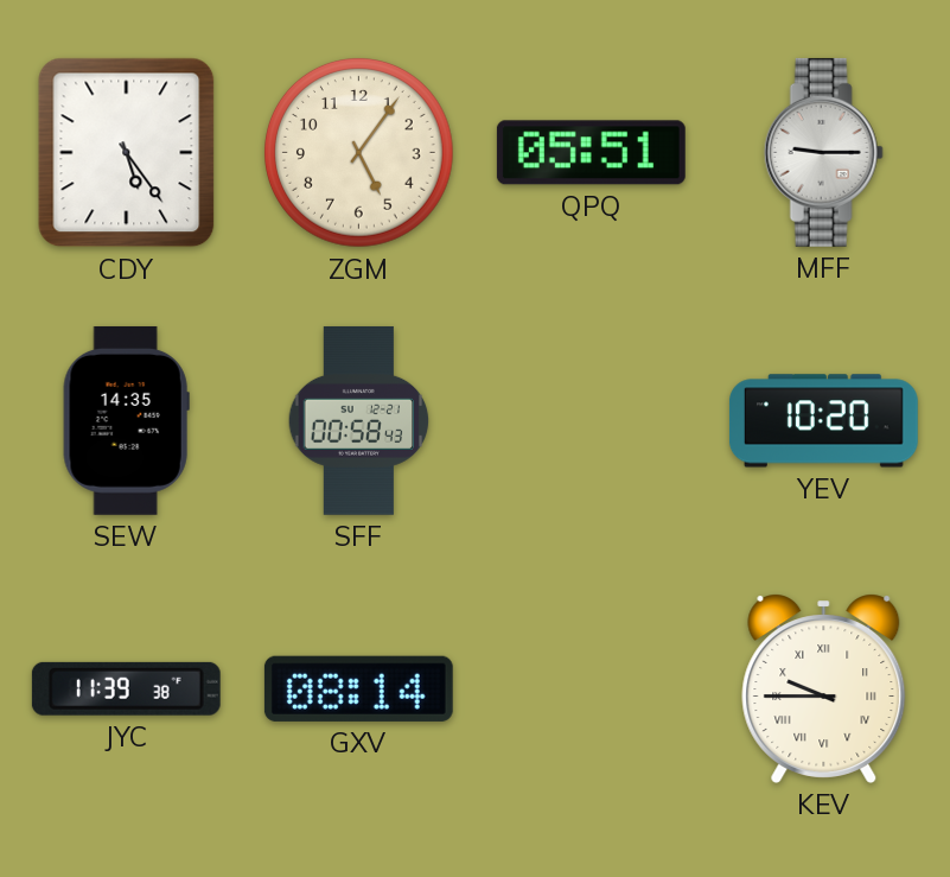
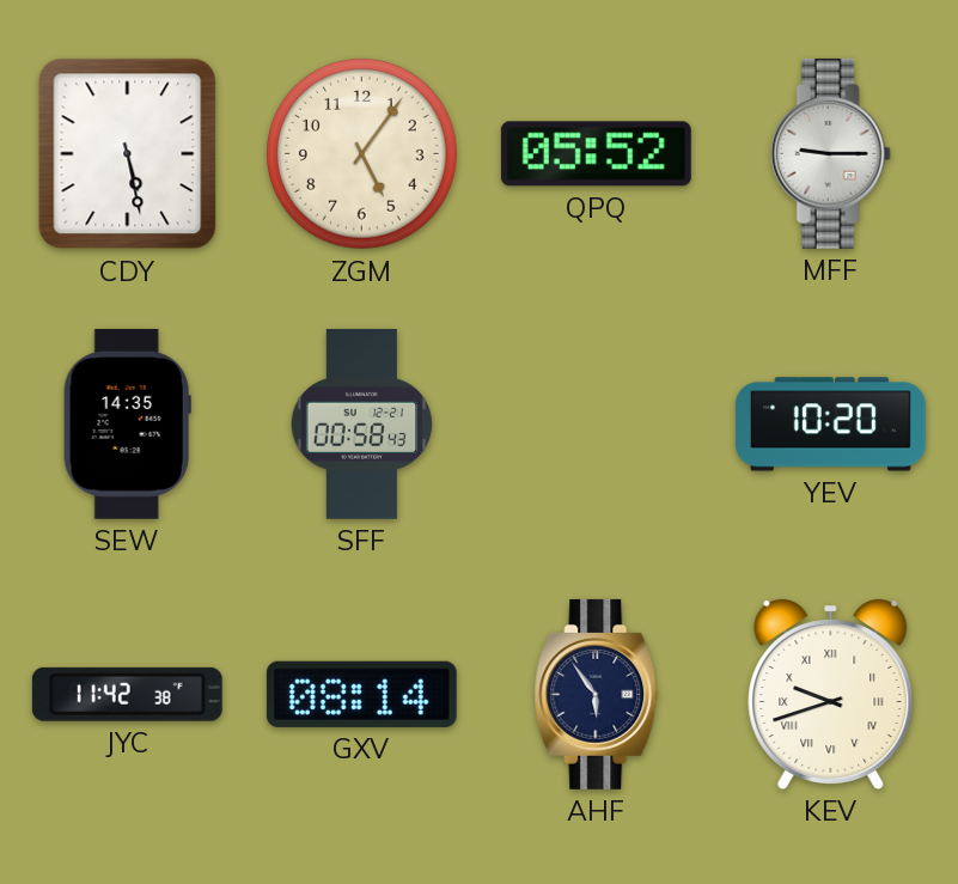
CDY: 5:24 -> 5:28 (128, 154)
QPQ: 05:51 -> 05:52 (596, 154)
JYC: 11:39 -> 11:42 (127, 694)
AHF: none -> 5:54 (597, 694)
KEV: 9:45 -> 9:42 (831, 694)
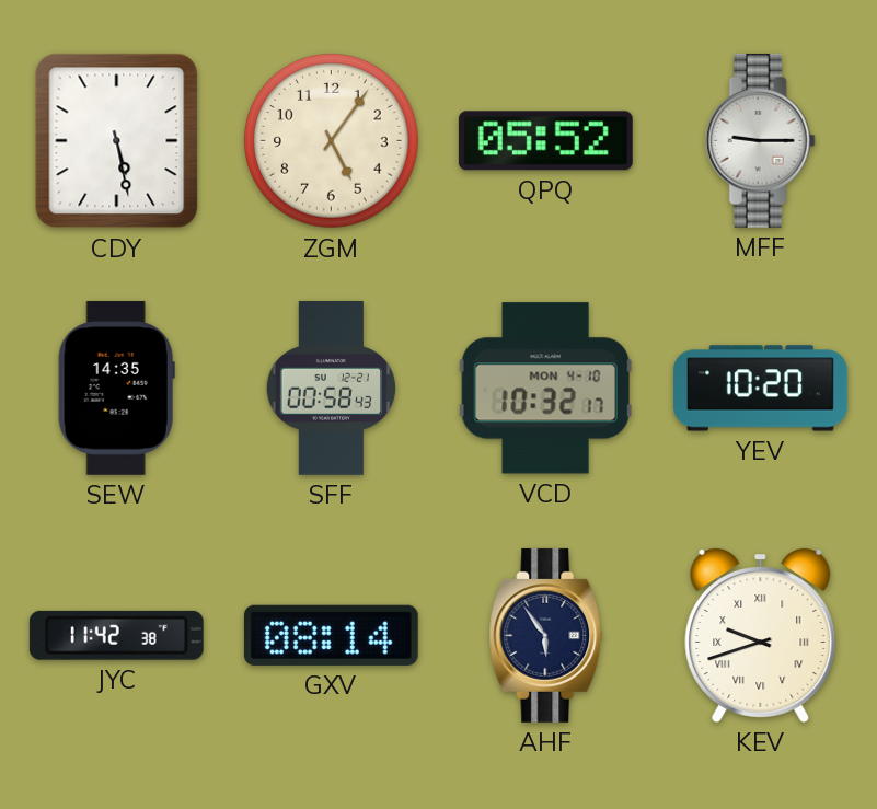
VCD: none -> 10:32 (545, 389)
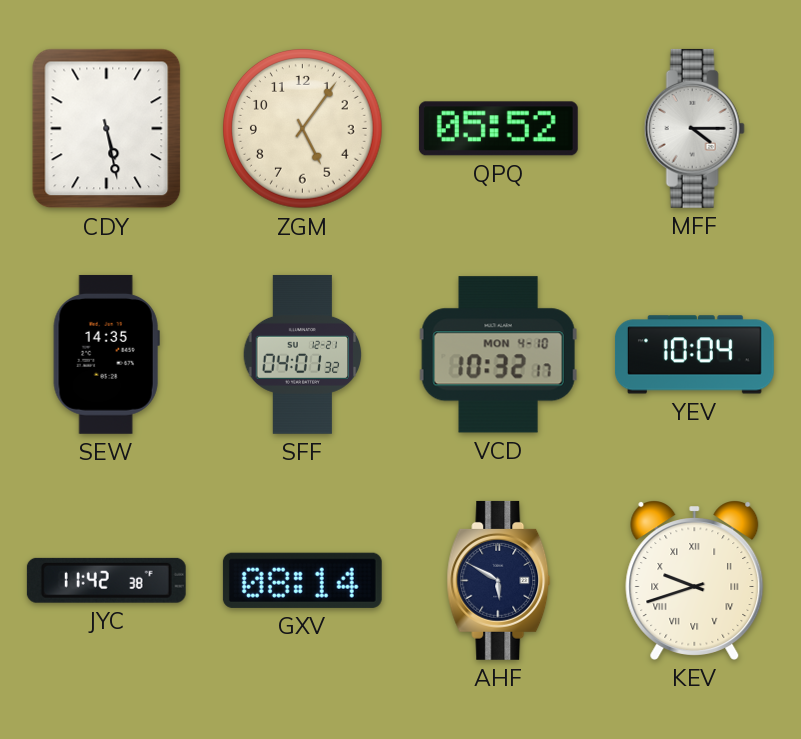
MFF: 9:15 -> 4:15 (694, 128)
SFF: 00:58 -> 04:01 (303, 354)
YEV: 10:20 -> 10:04 (694, 355)
AHF: 5:54 -> 5:50 (499, 580)
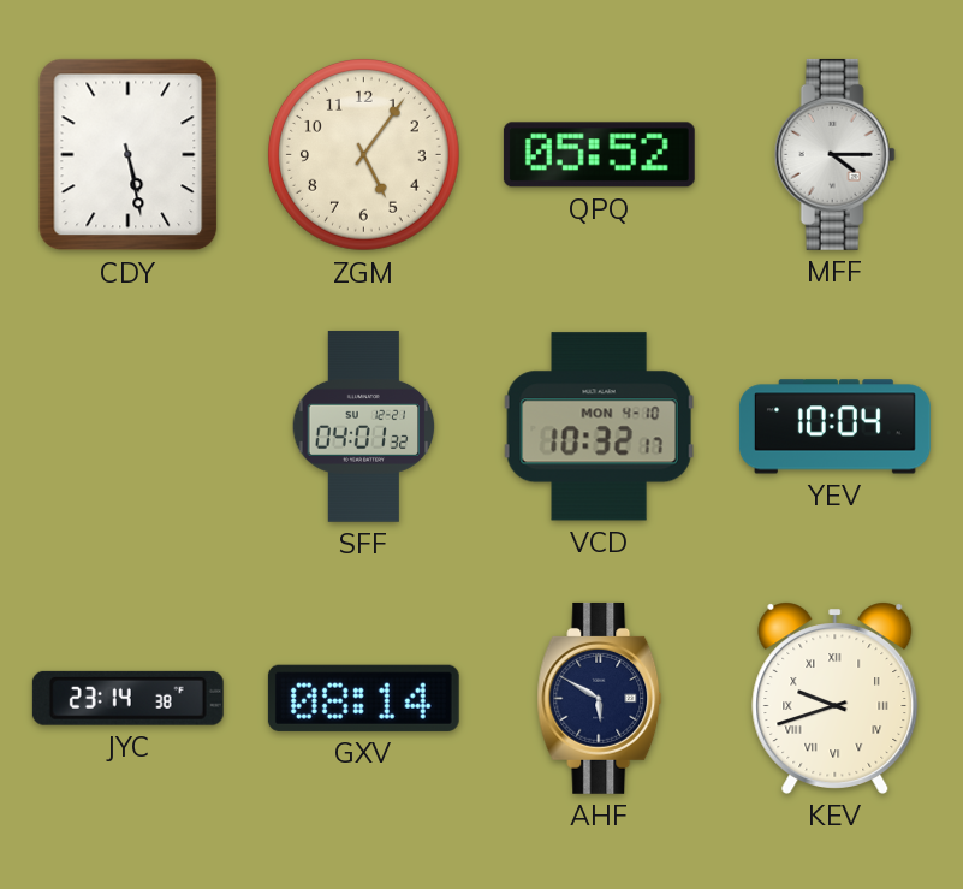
SEW: 14:35 -> none (106, 354)
JYC: 11:42 -> 23:14 (127, 698)
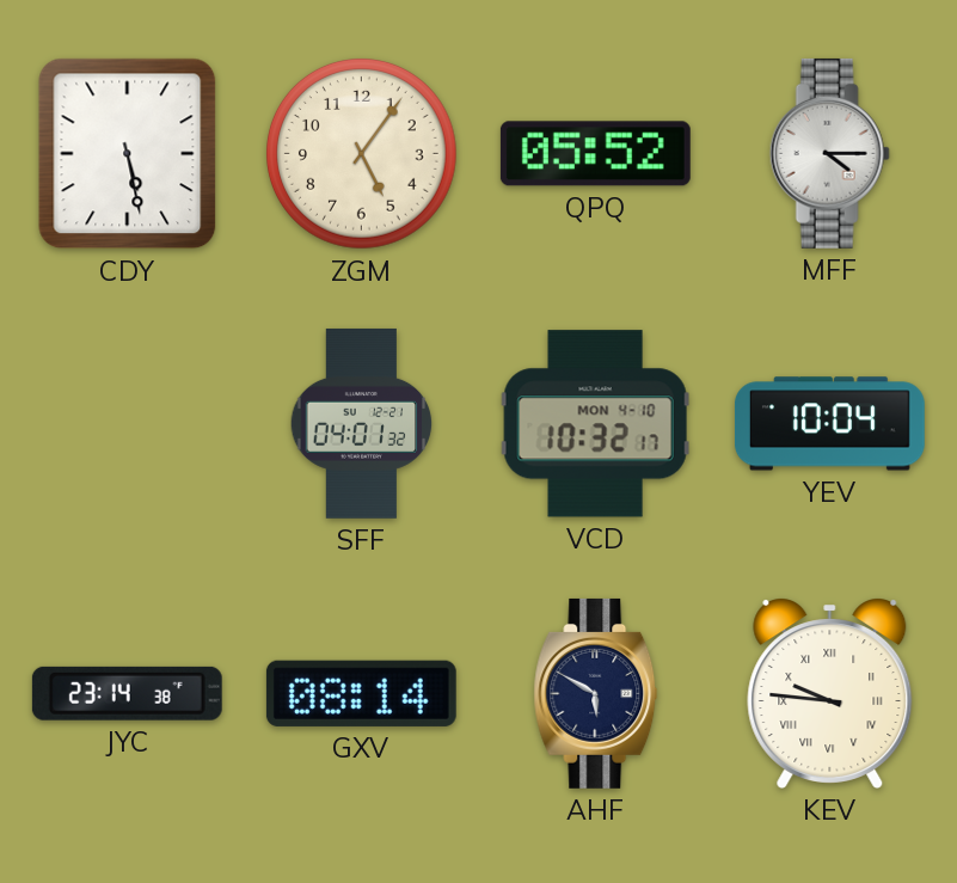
KEV: 9:42 -> 9:46 (830, 693)
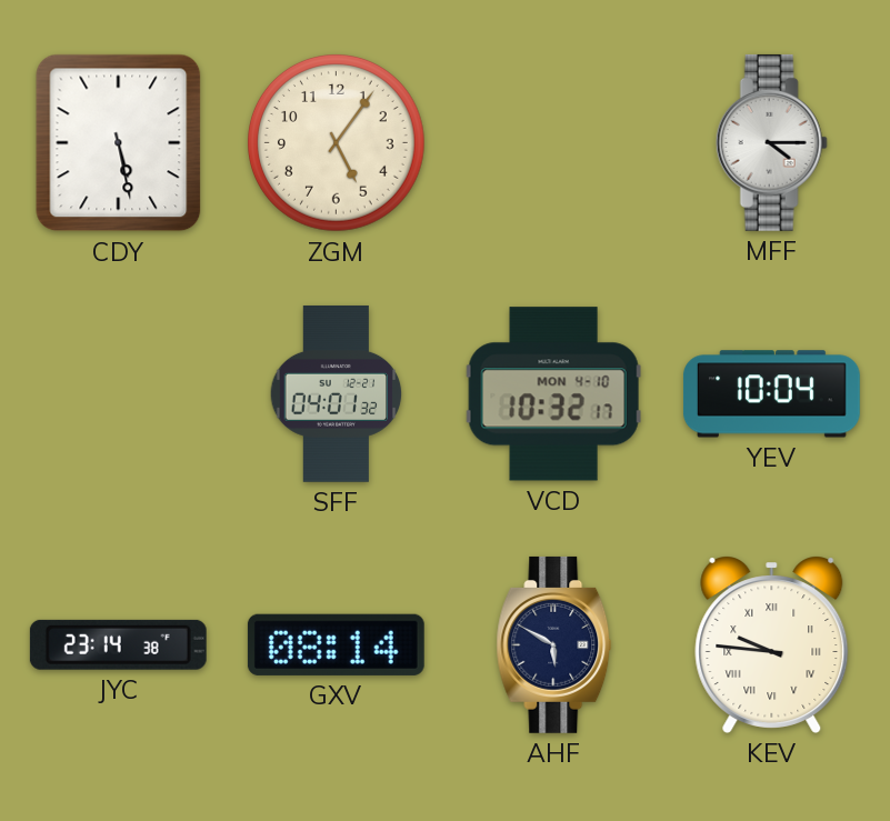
QPQ: 05:52 -> none (595, 154)
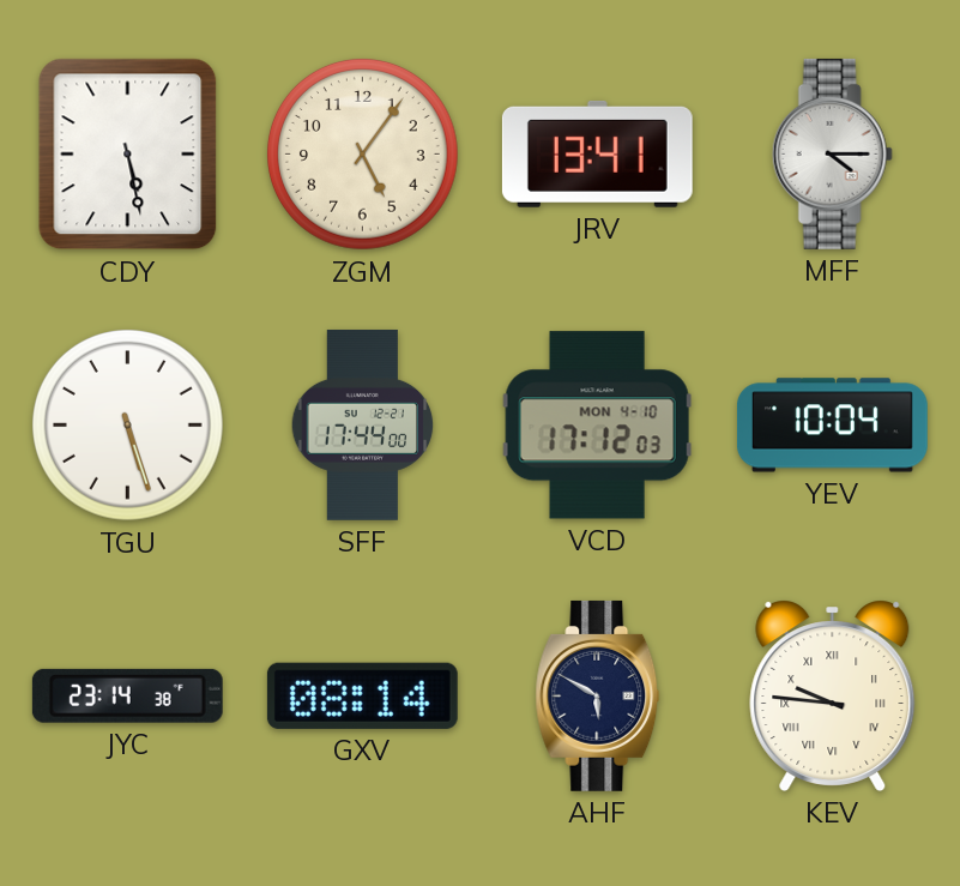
JRV: none -> 13:41 (597, 153)
TGU: none -> 5:27 (128, 426)
SFF: 04:01 -> 17:44 (363, 424)
VCD: 10:32 -> 17:12 (597, 426)
